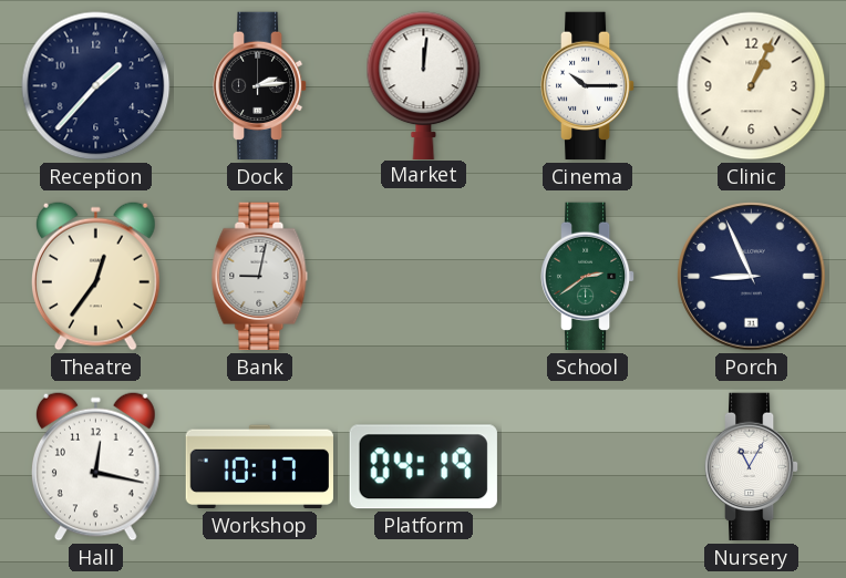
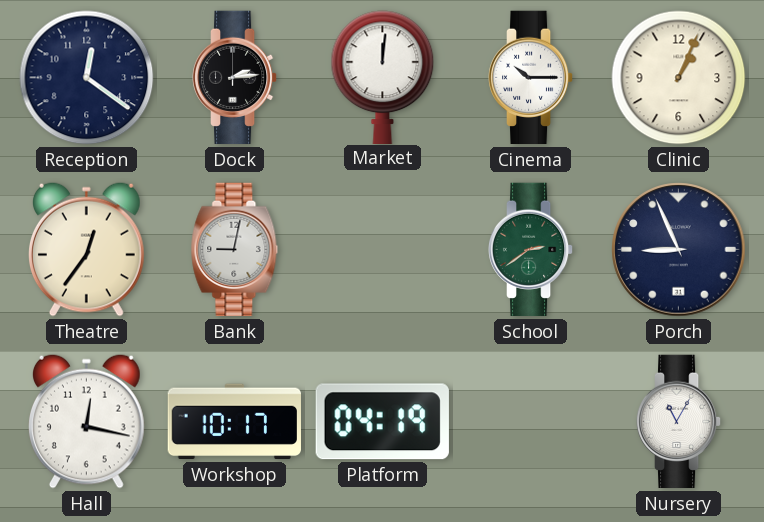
Reception: 1:37 -> 12:21 (87, 78)
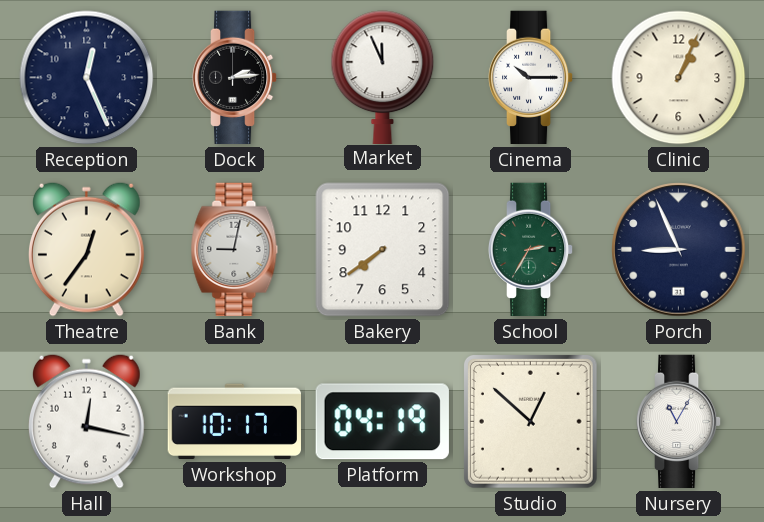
Reception: 12:21 -> 12:26 (87, 78)
Market: 12:01 -> 11:56 (383, 77)
Bakery: none -> 7:39 (383, 250)
School: 2:39 -> 2:35 (531, 250)
Studio: none -> 12:52 (530, 421)
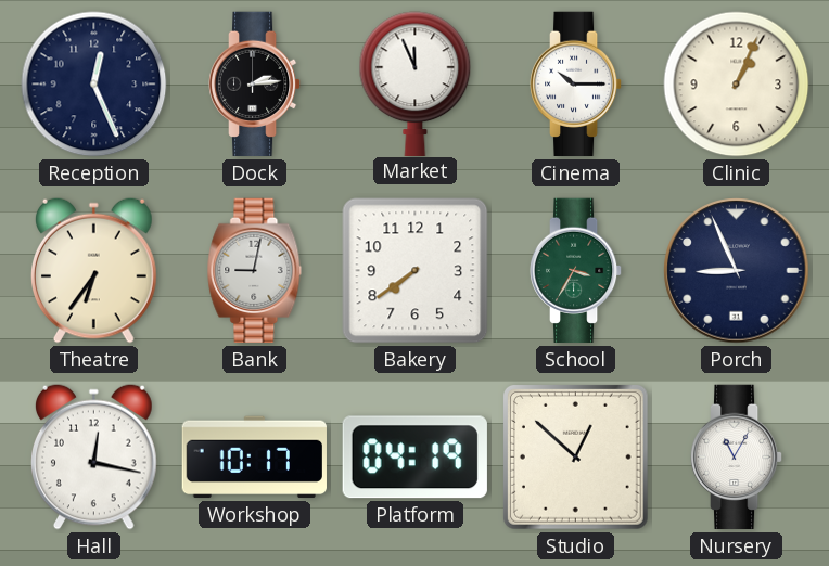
Theatre: 12:36 -> 6:36 (94, 270)
School: 2:35 -> 3:35 (576, 271)
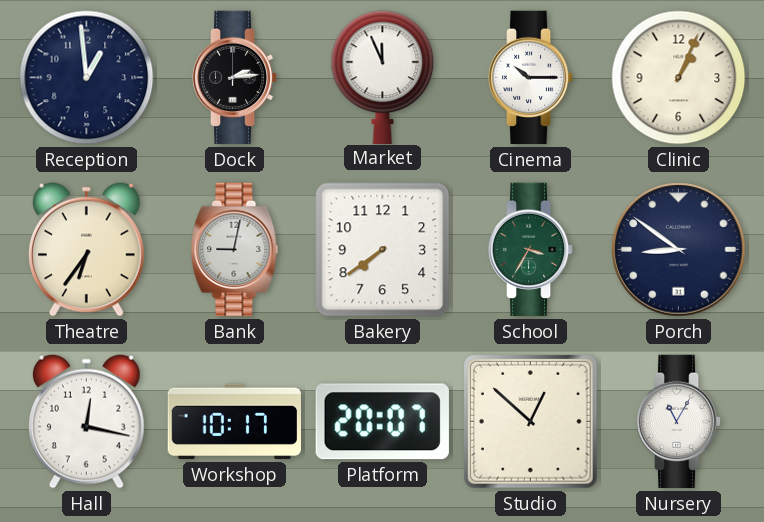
Reception: 12:26 -> 12:59 (87, 78)
Porch: 8:56 -> 8:51 (679, 250)
Platform: 04:19 -> 20:07 (382, 422)
